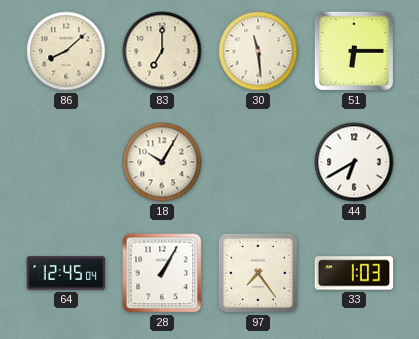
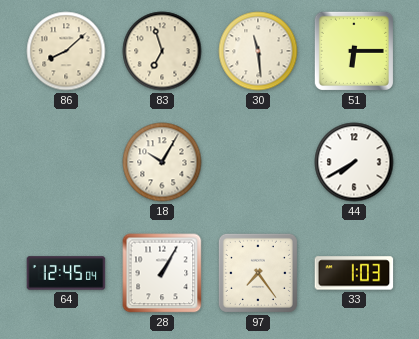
83: 7:00 -> 6:57 (162, 51)
44: 6:40 -> 7:40 (354, 162)
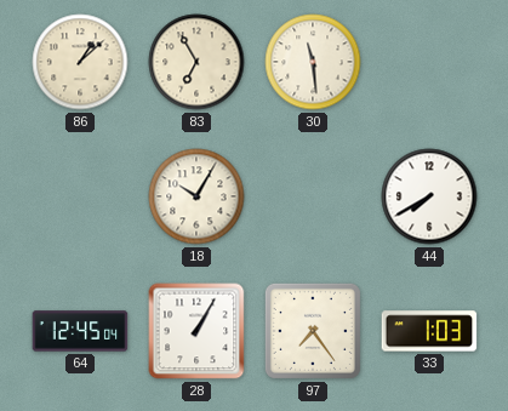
86: 8:08 -> 1:08 (80, 62)
83: 6:57 -> 6:55 (196, 62)
51: 6:15 -> none (354, 51)
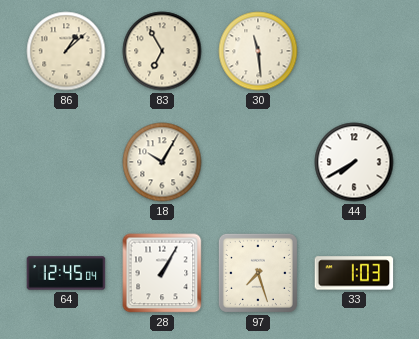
97: 7:24 -> 7:27 (258, 273)
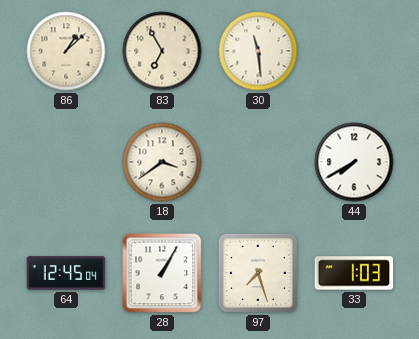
18: 10:05 -> 3:39 (162, 162)
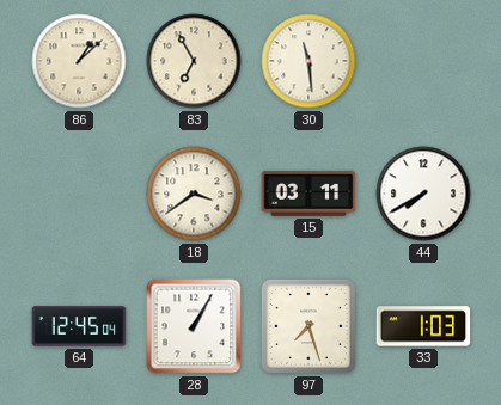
15: none -> 03:11 (308, 194)
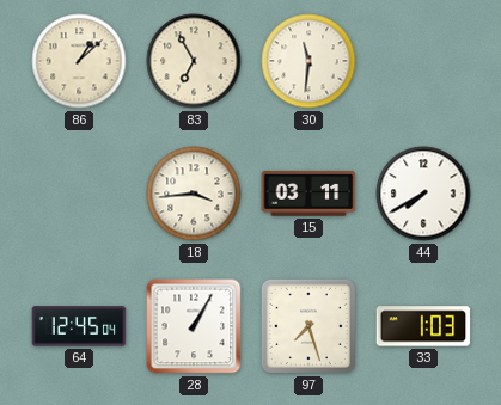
30: 11:29 -> 11:31 (308, 61)
18: 3:39 -> 3:44 (194, 194)
